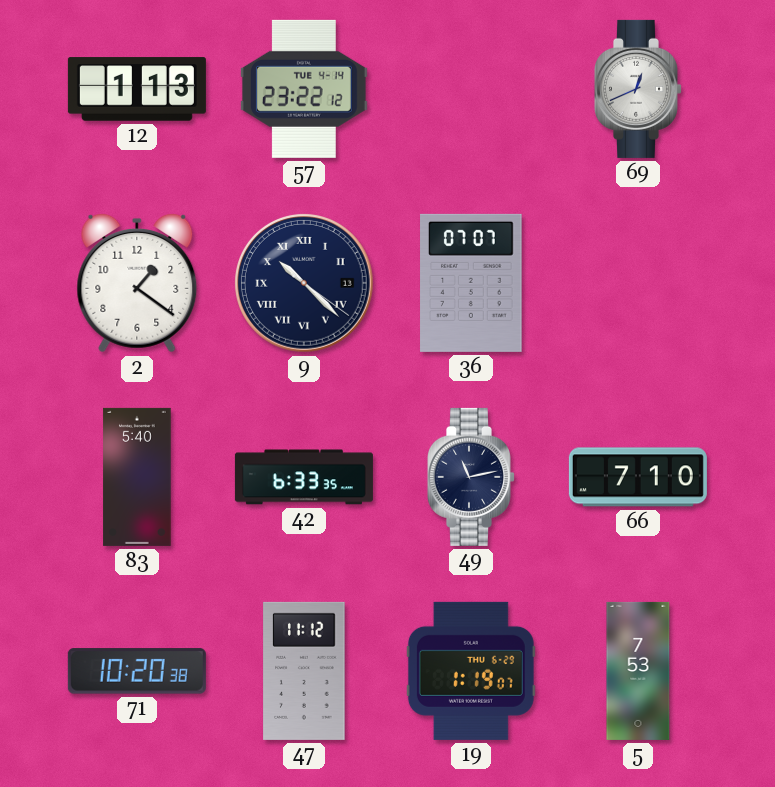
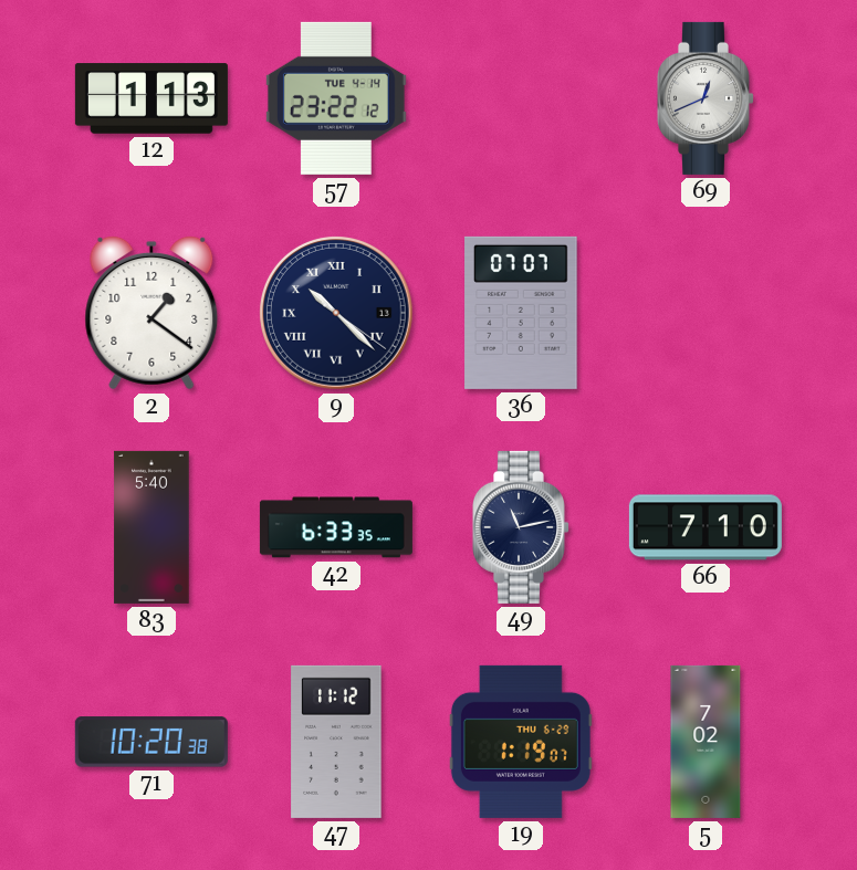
5: 7:53 -> 7:02 (706, 742)
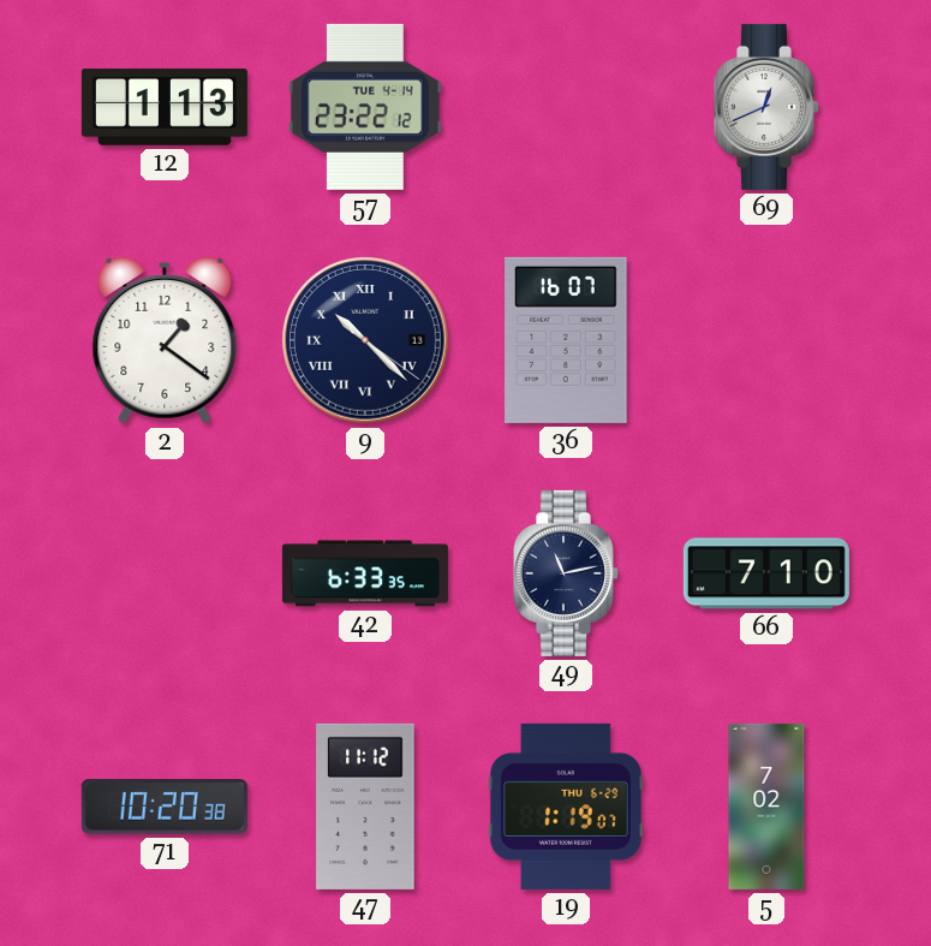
36: 07:07 -> 16:07 (566, 340)
83: 5:40 -> none (151, 527)
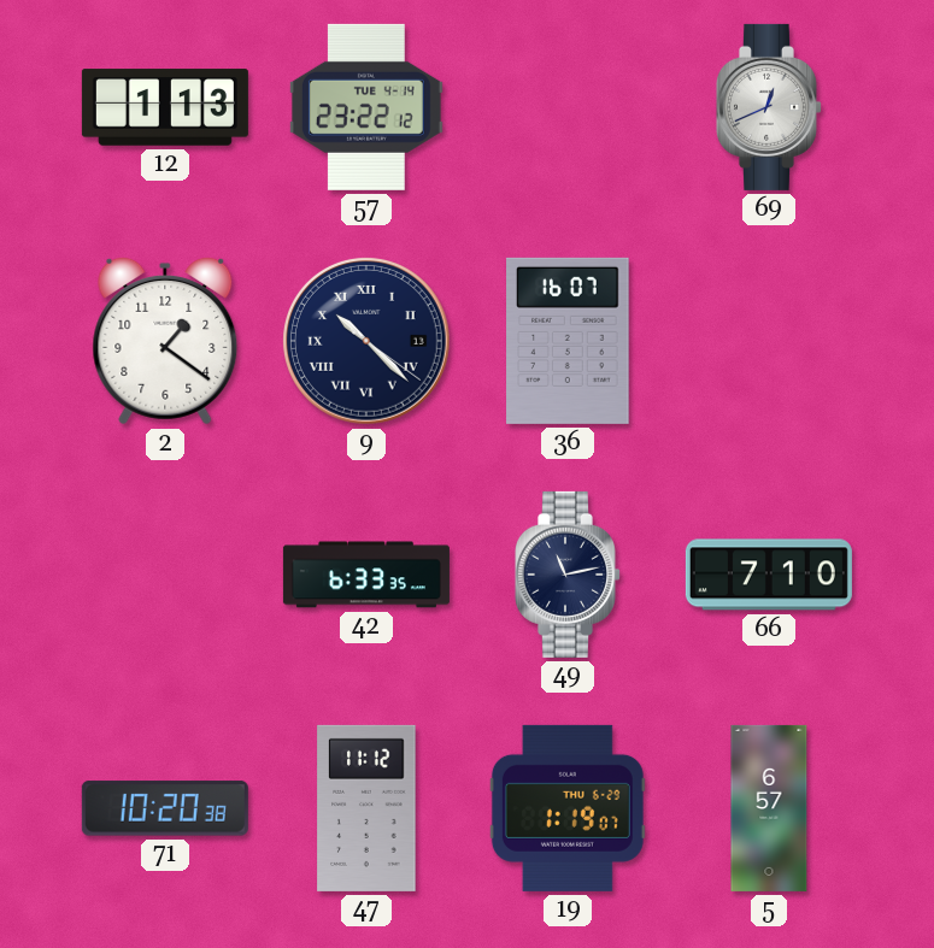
5: 7:02 -> 6:57 (769, 808)
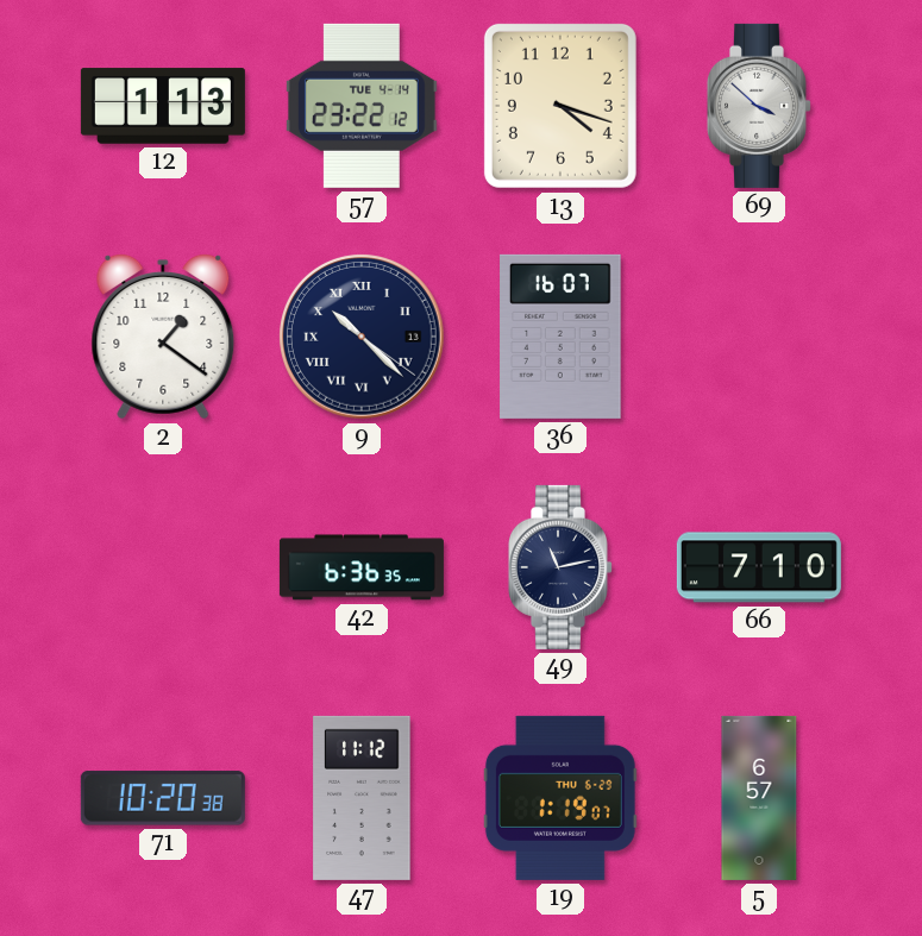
13: none -> 4:18 (560, 106)
69: 12:41 -> 3:52 (759, 106)
42: 6:33 -> 6:36 (362, 567)
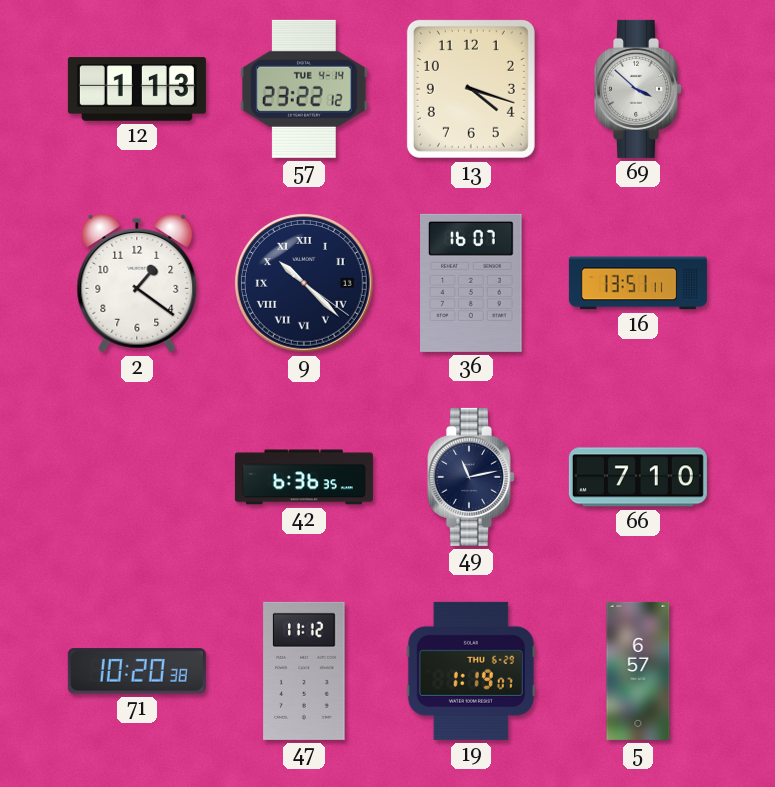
16: none -> 13:51 (638, 283)
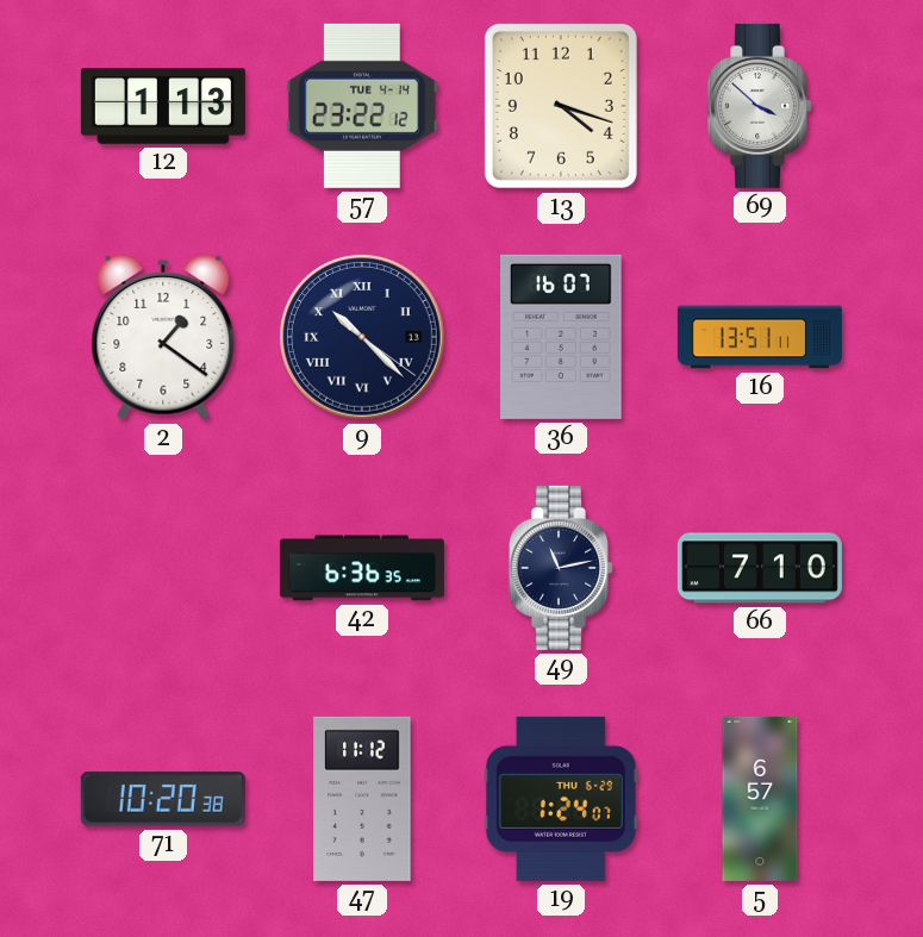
19: 1:19 -> 1:24 (561, 799)
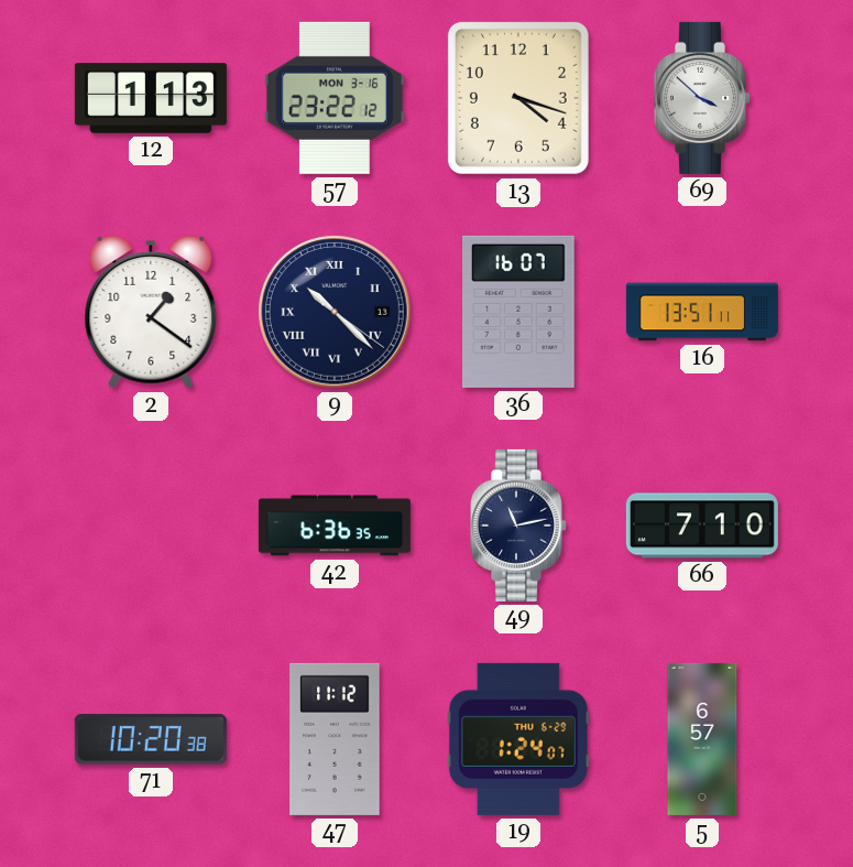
57 date: TUE 4-14 -> MON 3-16 (335, 98)
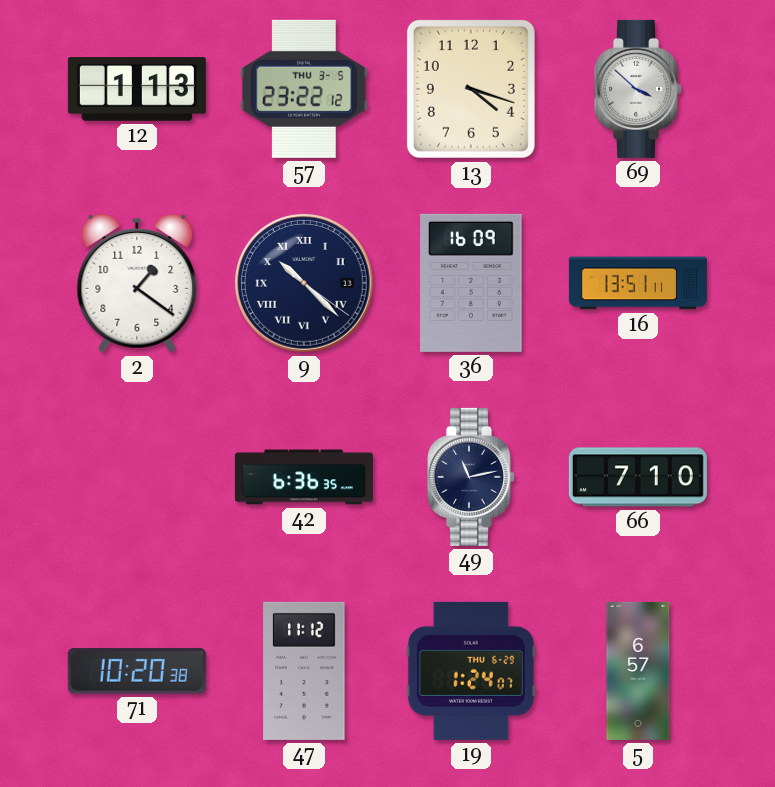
57 date: MON 3-16 -> THU 3-5 (304, 89)
36: 16:07 -> 16:09 (471, 283)
